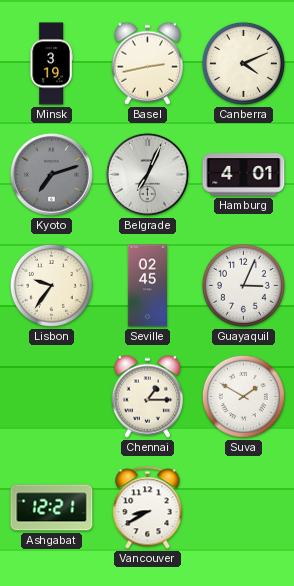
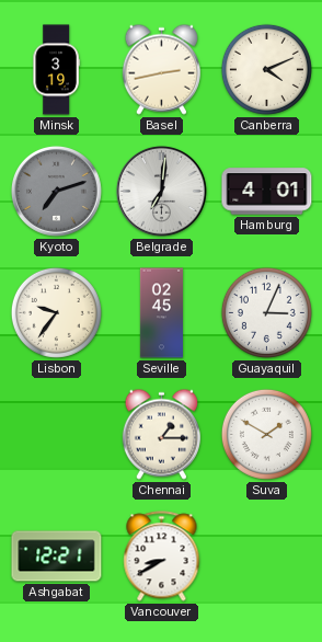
Belgrade: 7:04 -> 7:01 (161, 191)
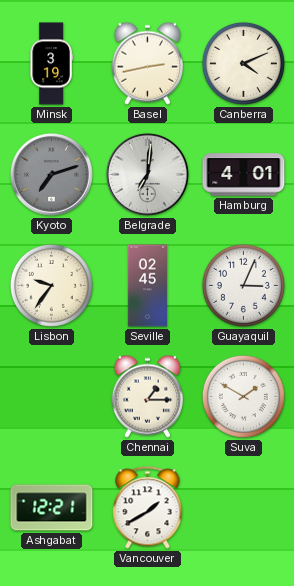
Vancouver: 8:40 -> 1:40 (148, 508)
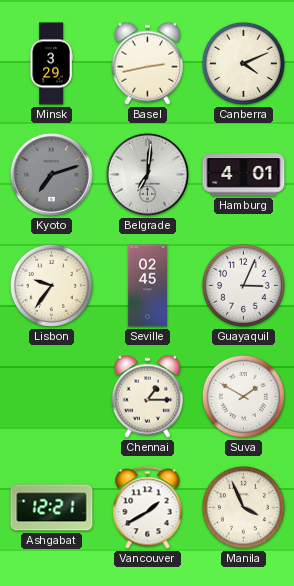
Minsk: 3:19 -> 3:29 (51, 64)
Manila: none -> 3:56 (243, 507)
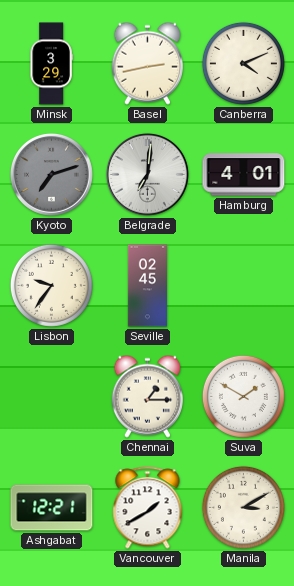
Guayaquil: 3:04 -> none (243, 285)
Manila: 3:56 -> 3:10 (243, 507)
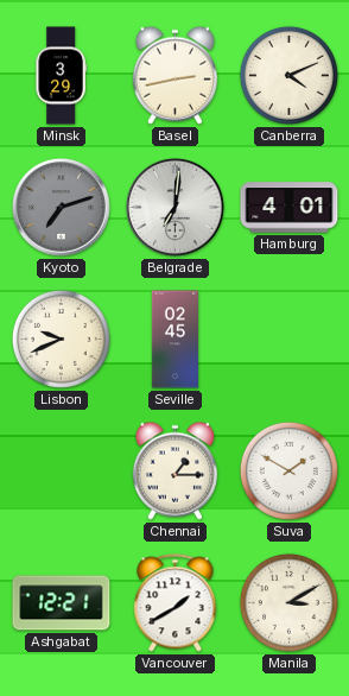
Lisbon: 9:36 -> 9:41 (61, 338)
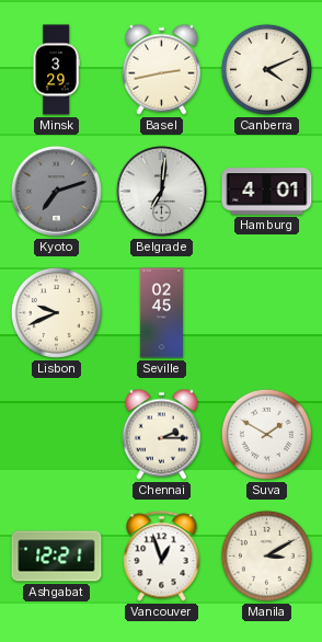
Chennai: 1:15 -> 2:15 (161, 434)
Vancouver: 1:40 -> 12:57 (162, 557)
